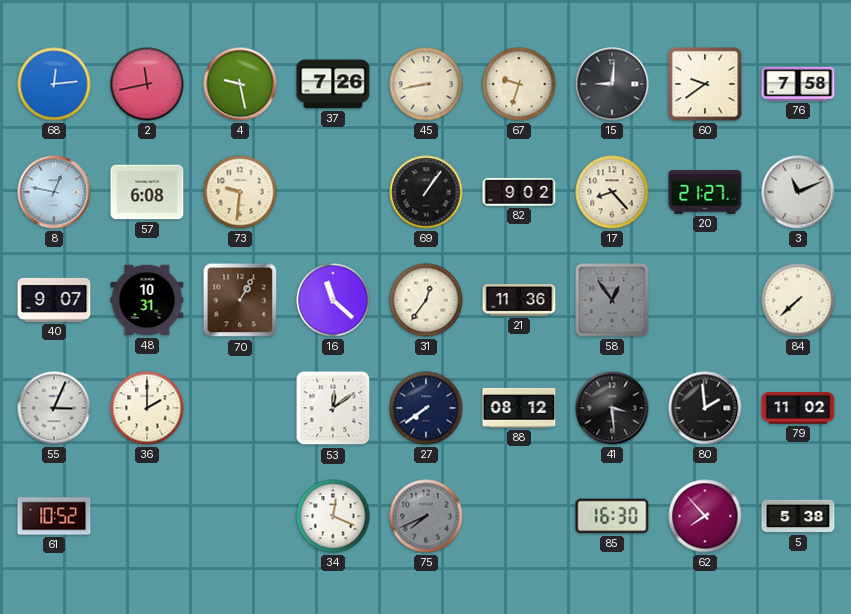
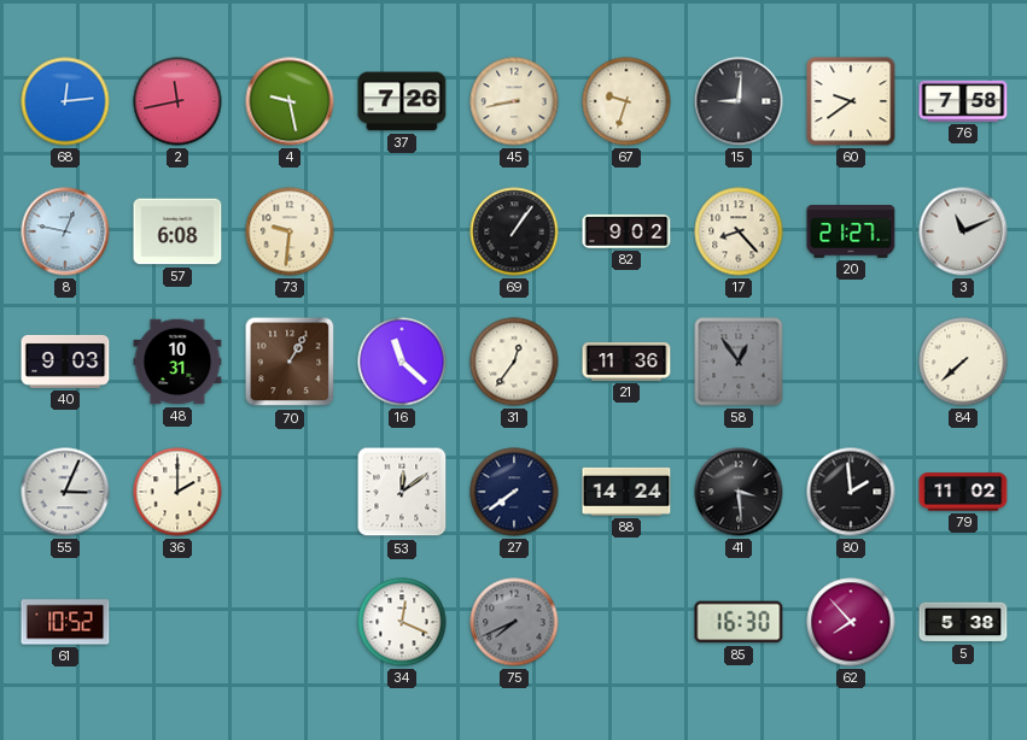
40: 9:07 -> 9:03 (65, 362)
88: 08:12 -> 14:24 (626, 492)
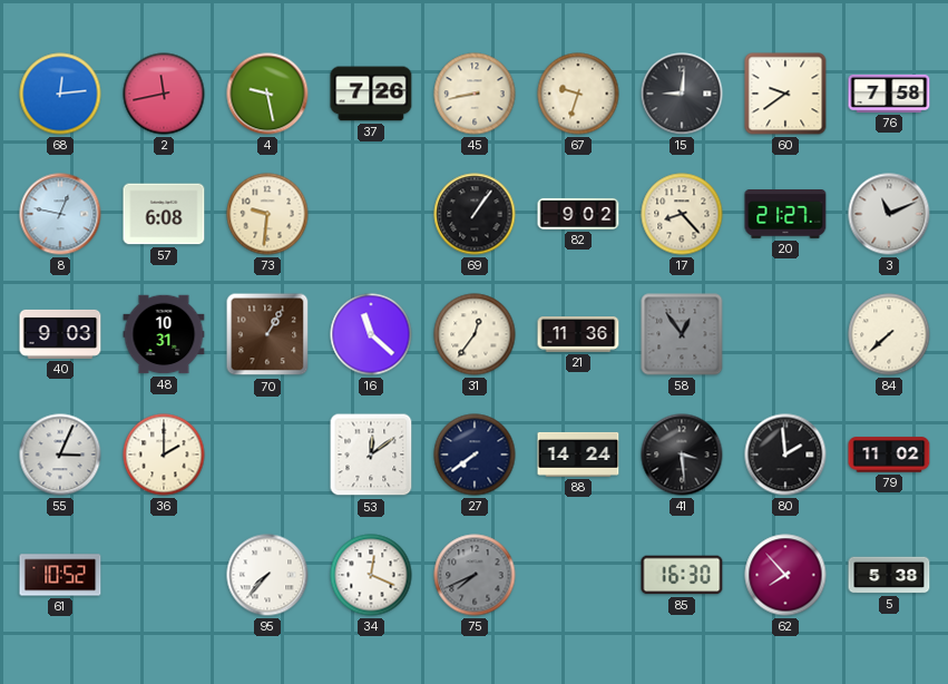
95: none -> 7:37 (267, 575)
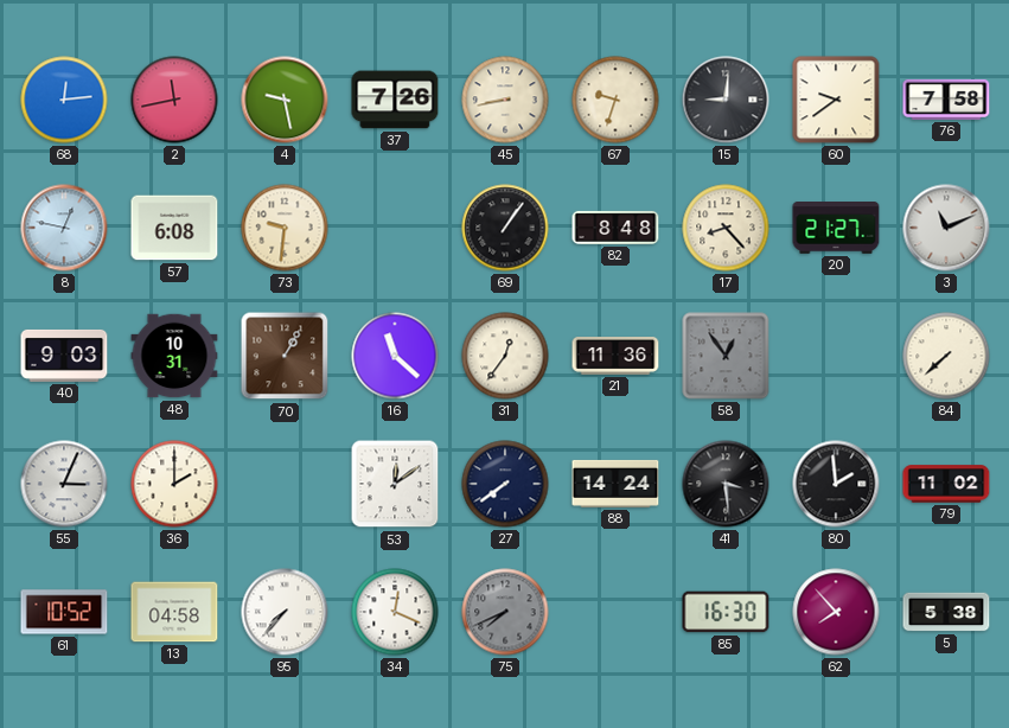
82: 9:02 -> 8:48 (615, 228)
13: none -> 04:58 (174, 612)
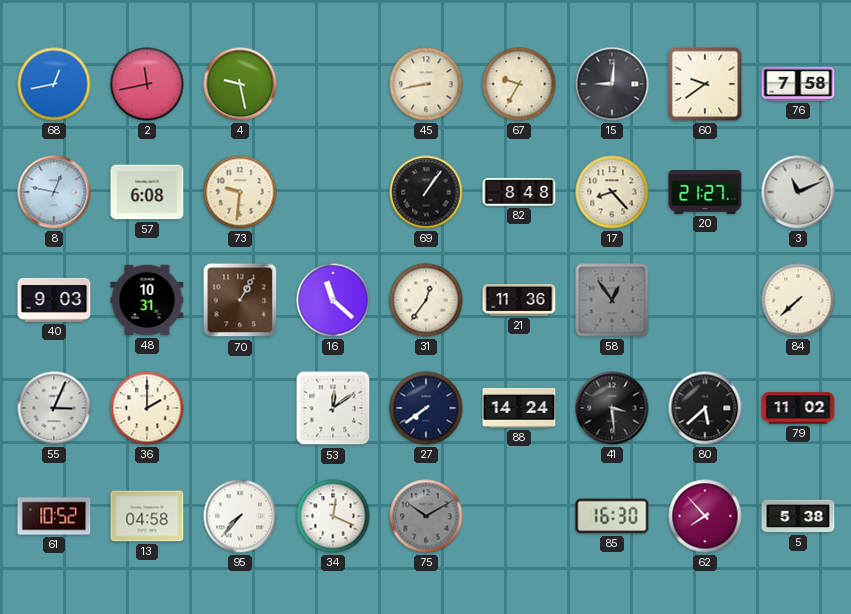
68: 12:14 -> 12:43 (54, 84)
37: 7:26 -> none (395, 100)
67: 9:33 -> 9:35 (519, 84)
80: 1:59 -> 5:38 (705, 408)
75: 7:41 -> 10:10 (426, 516)
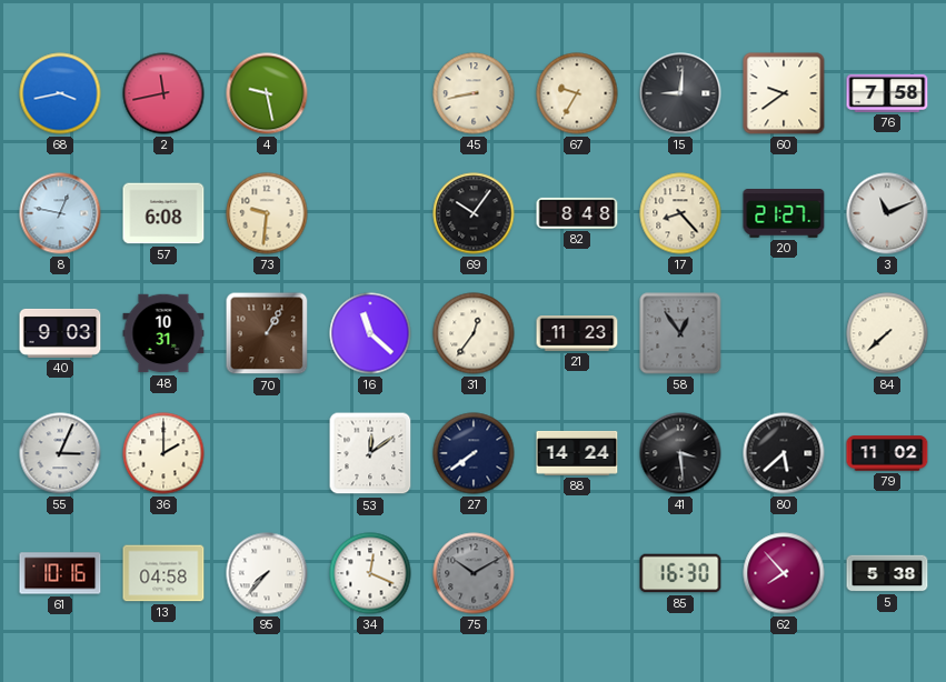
68: 12:43 -> 3:43 (60, 93)
69: 1:06 -> 10:06 (474, 213)
21: 11:36 -> 11:23 (577, 333)
61: 10:52 -> 10:16 (60, 573)
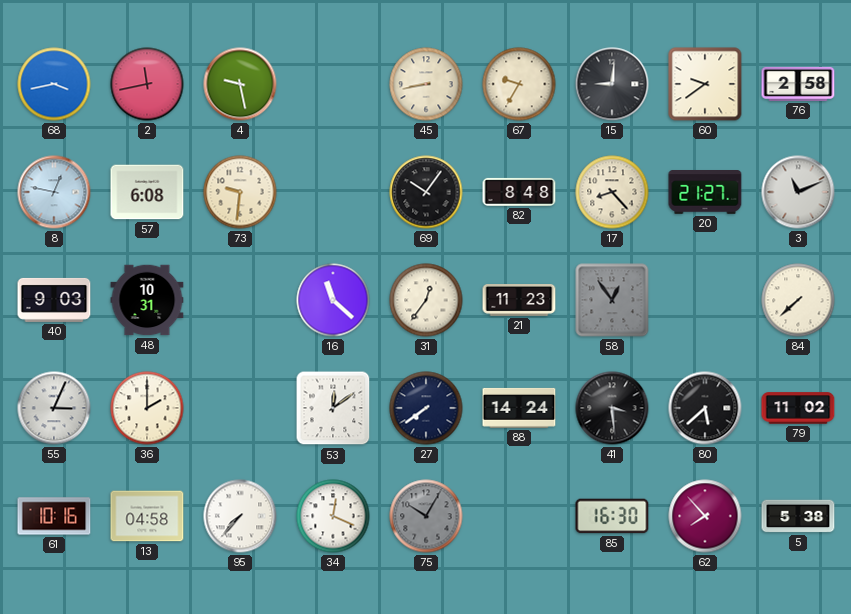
76: 7:58 -> 2:58 (798, 84)
70: 1:05 -> none (267, 333)
75: 10:10 -> 10:05 (426, 516)
